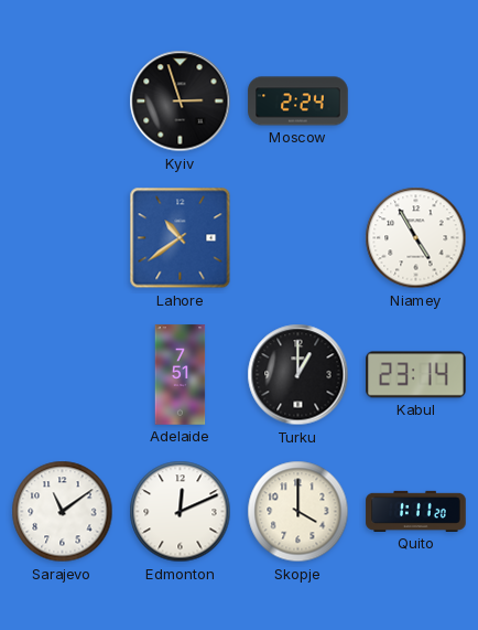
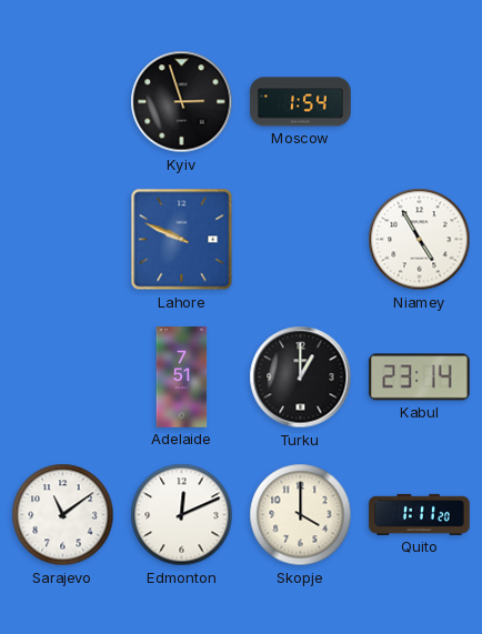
Moscow: 2:24 -> 1:54 (301, 102)
Lahore: 10:39 -> 9:49 (182, 240)
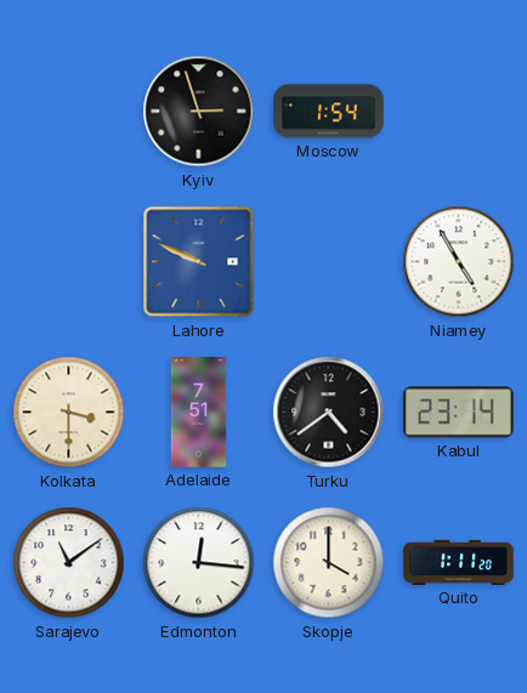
Kolkata: none -> 3:30 (69, 413)
Turku: 1:00 -> 4:39 (329, 413)
Edmonton: 12:11 -> 12:16 (199, 563)
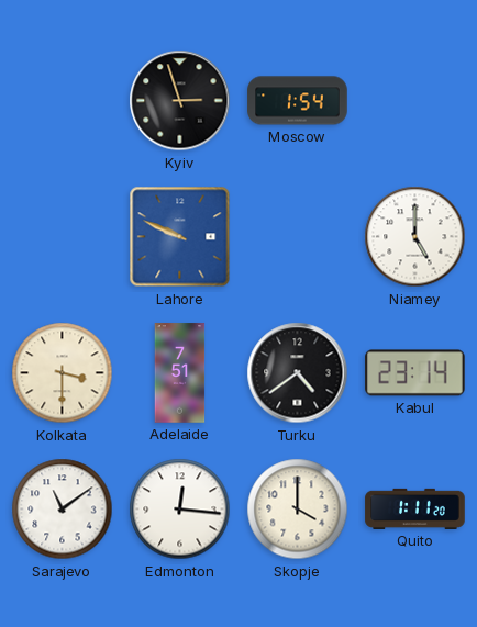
Niamey: 4:55 -> 5:00 (415, 237)
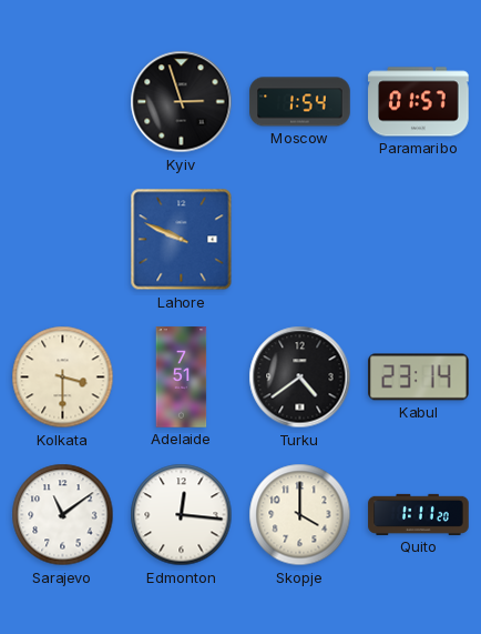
Paramaribo: none -> 01:57 (419, 102)
Niamey: 5:00 -> none (415, 237)
